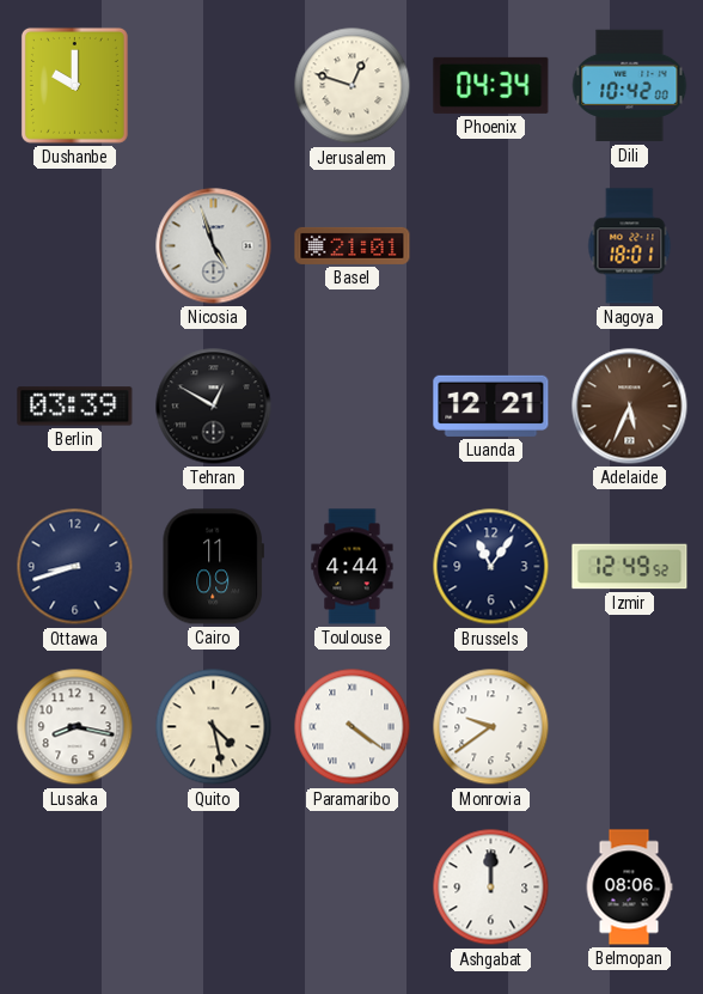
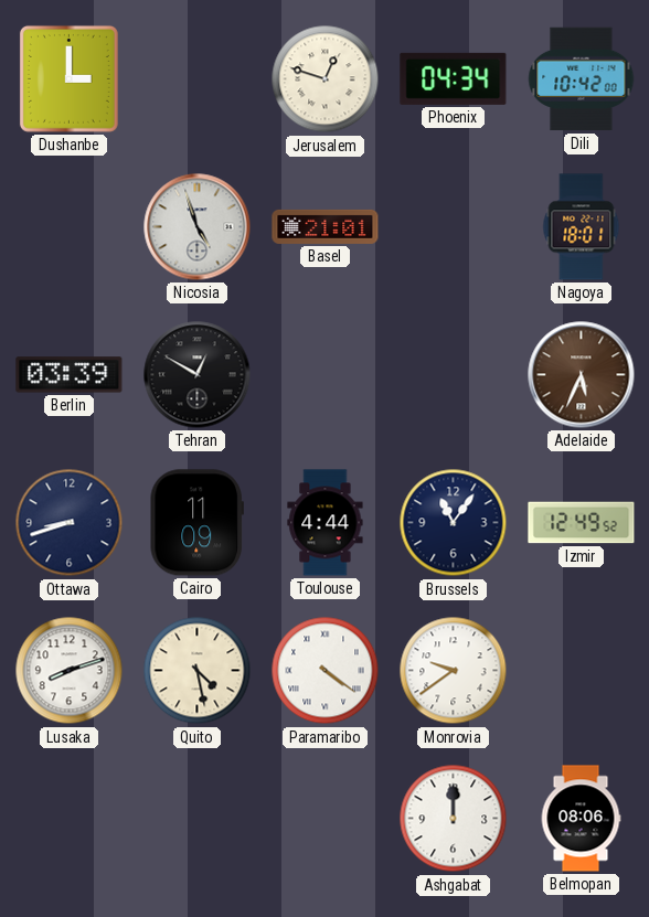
Dushanbe: 10:00 -> 3:00 (68, 78)
Luanda: 12:21 -> none (491, 405)
Lusaka: 8:17 -> 8:12 (70, 671)
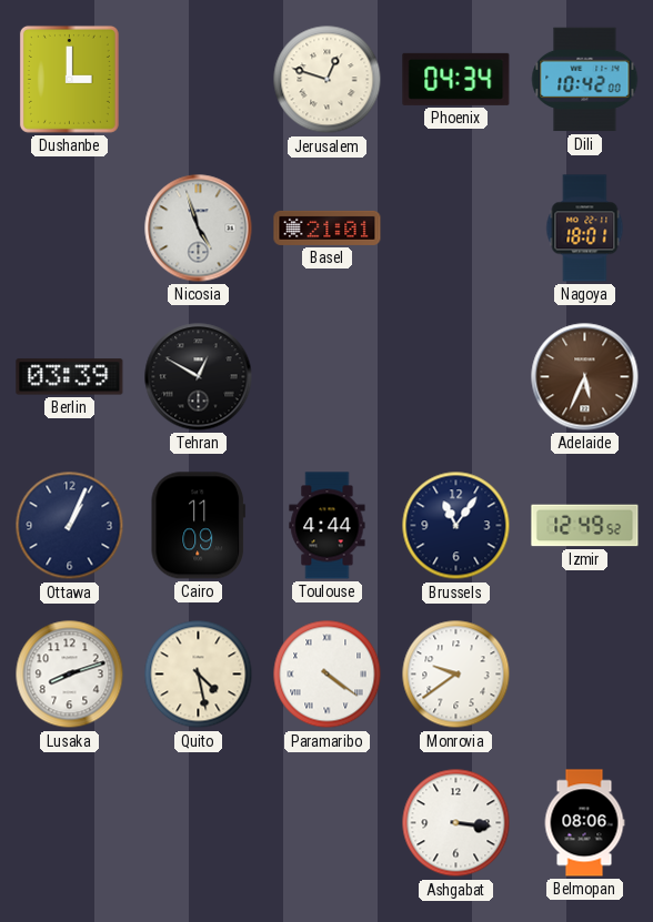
Ottawa: 8:42 -> 1:04 (70, 526)
Ashgabat: 12:00 -> 3:16 (456, 823)
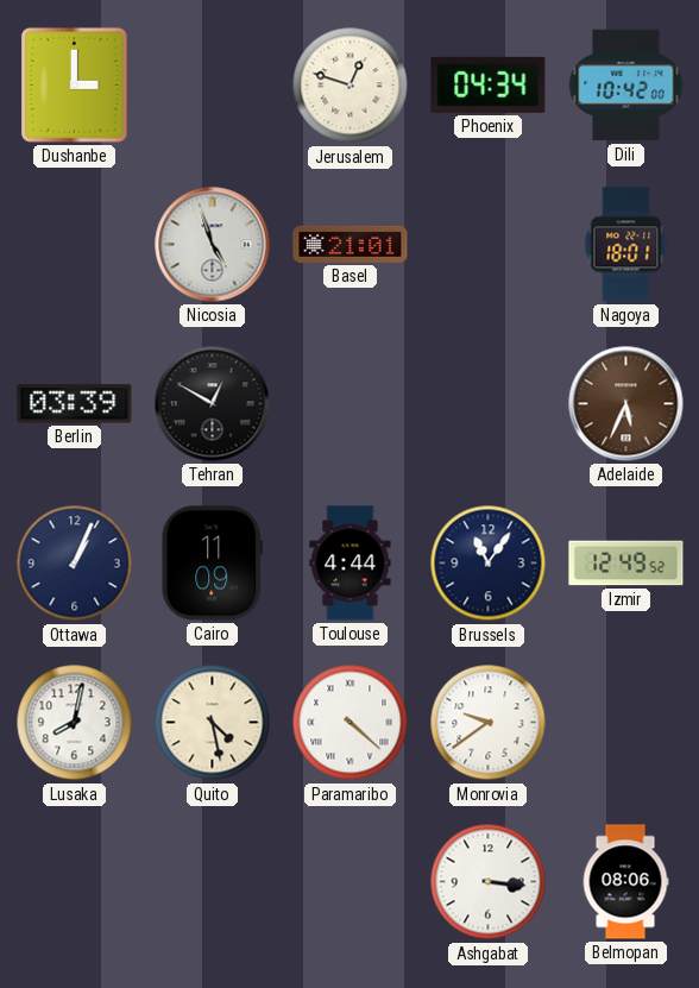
Lusaka: 8:12 -> 8:02 (75, 723)
Paramaribo: 4:21 -> 4:22 (351, 723)
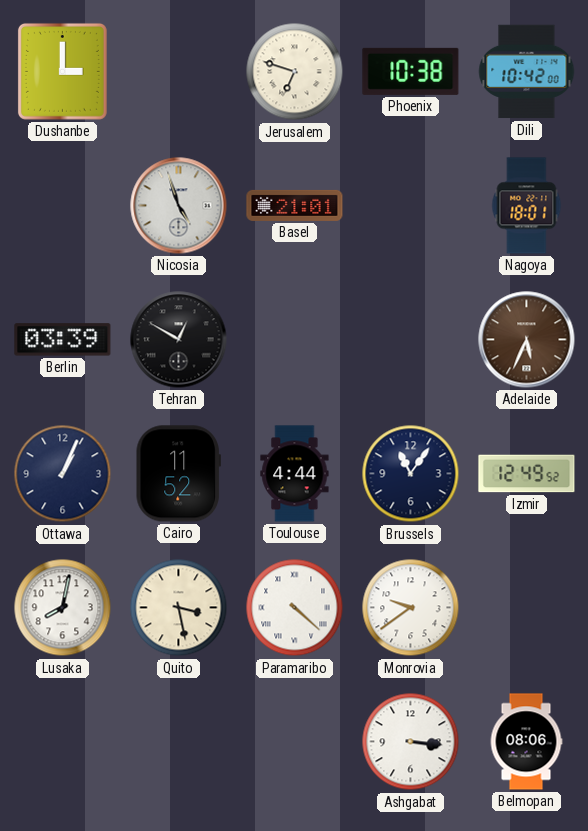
Jerusalem: 12:48 -> 6:48 (295, 72)
Phoenix: 04:34 -> 10:38 (411, 71)
Cairo: 11:09 -> 11:52 (178, 474)
Quito: 4:28 -> 3:28 (179, 608)
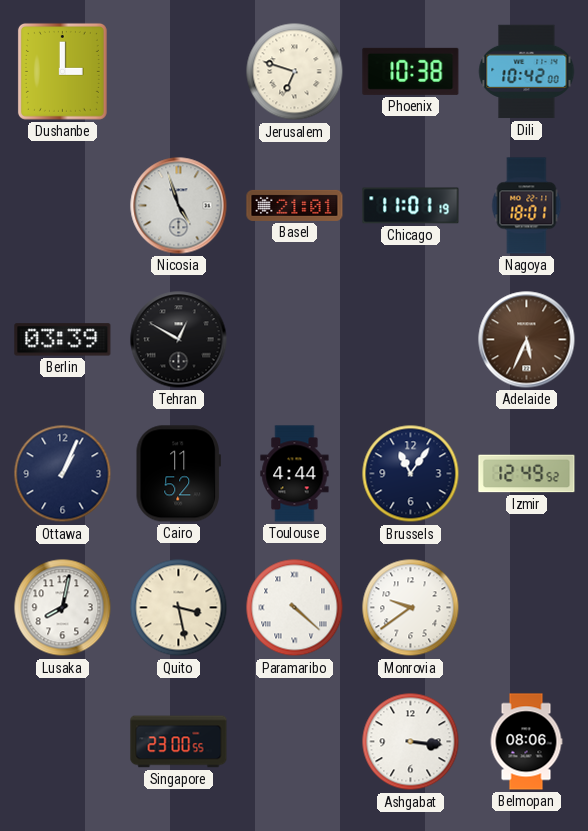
Chicago: none -> 11:01 (411, 206)
Singapore: none -> 23:00 (179, 742)
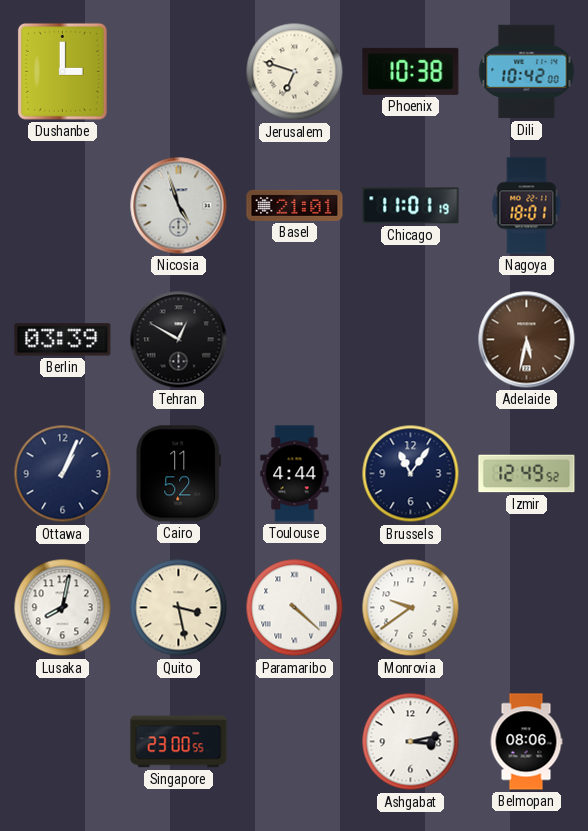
Adelaide: 5:34 -> 5:32 (527, 340)
Ashgabat: 3:16 -> 3:13 (411, 742)
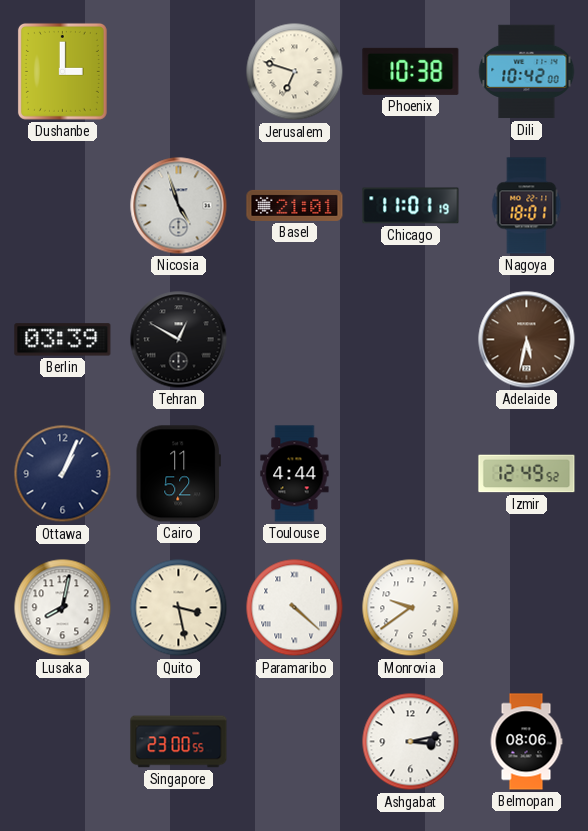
Brussels: 11:06 -> none (411, 474)
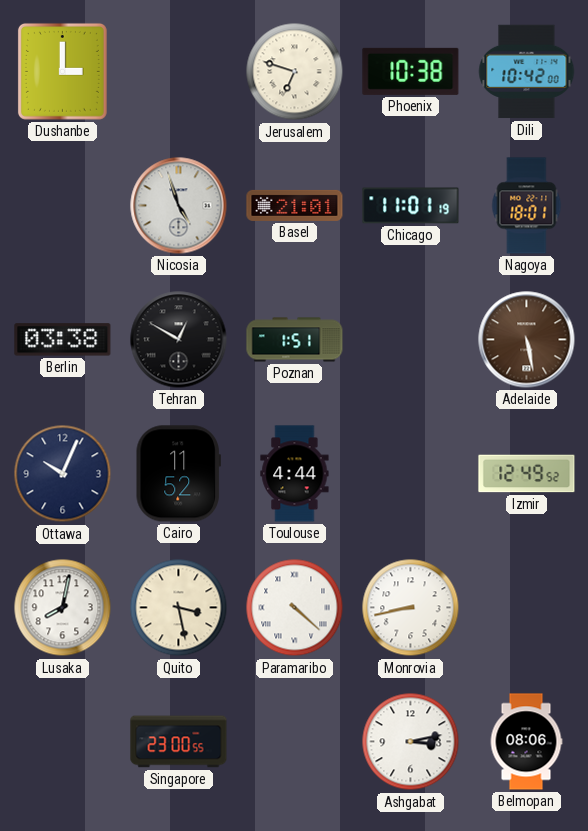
Berlin: 03:39 -> 03:38 (63, 340)
Poznan: none -> 1:51 (295, 340)
Adelaide: 5:32 -> 5:28 (527, 340)
Ottawa: 1:04 -> 10:04 (63, 474)
Monrovia: 9:39 -> 8:43 (411, 608)
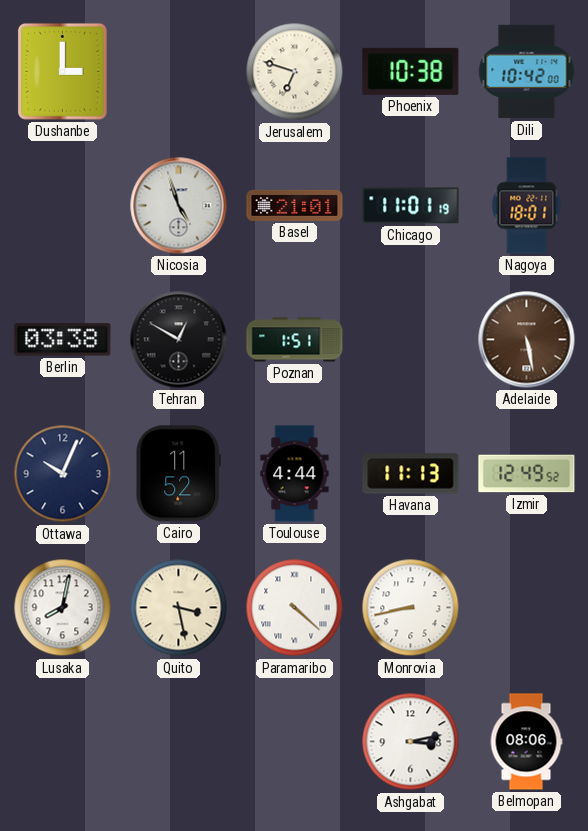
Havana: none -> 11:13 (411, 474)
Singapore: 23:00 -> none (179, 742)
